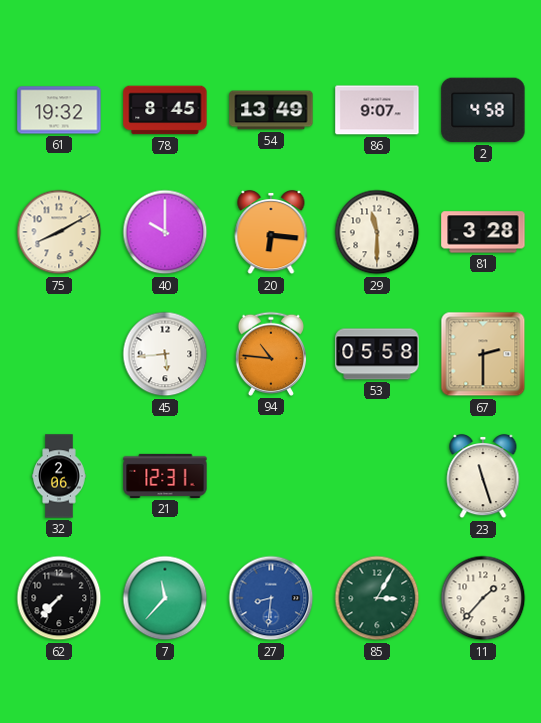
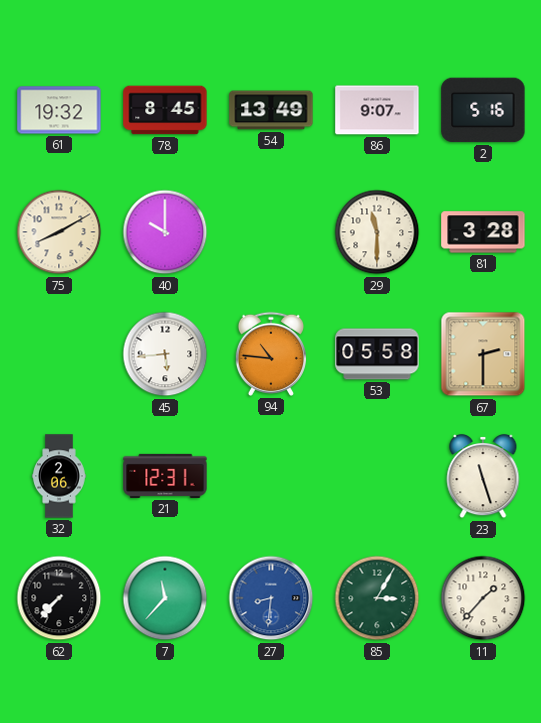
2: 4:58 -> 5:16 (483, 110)
20: 6:16 -> none (271, 232)
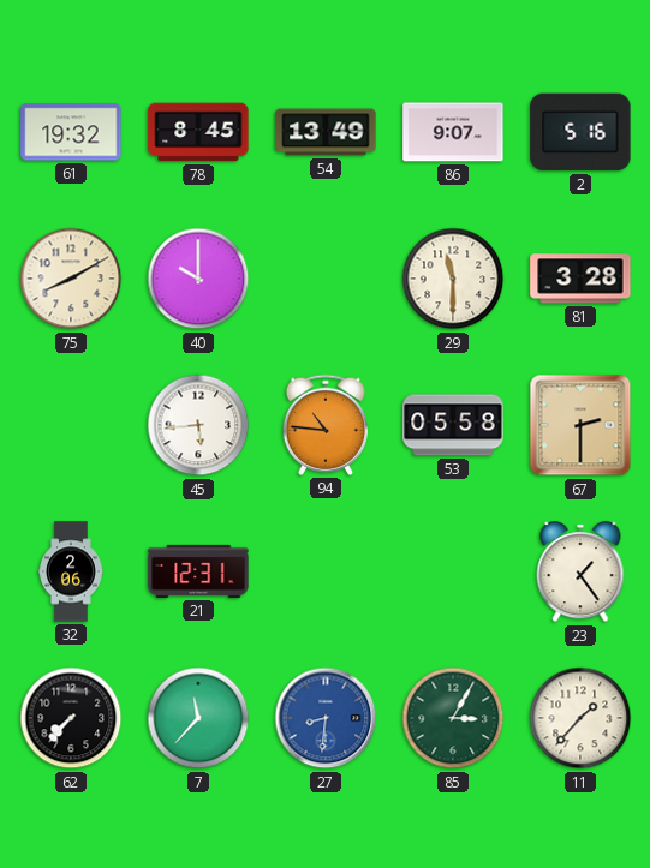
23: 11:27 -> 1:24 (580, 571)
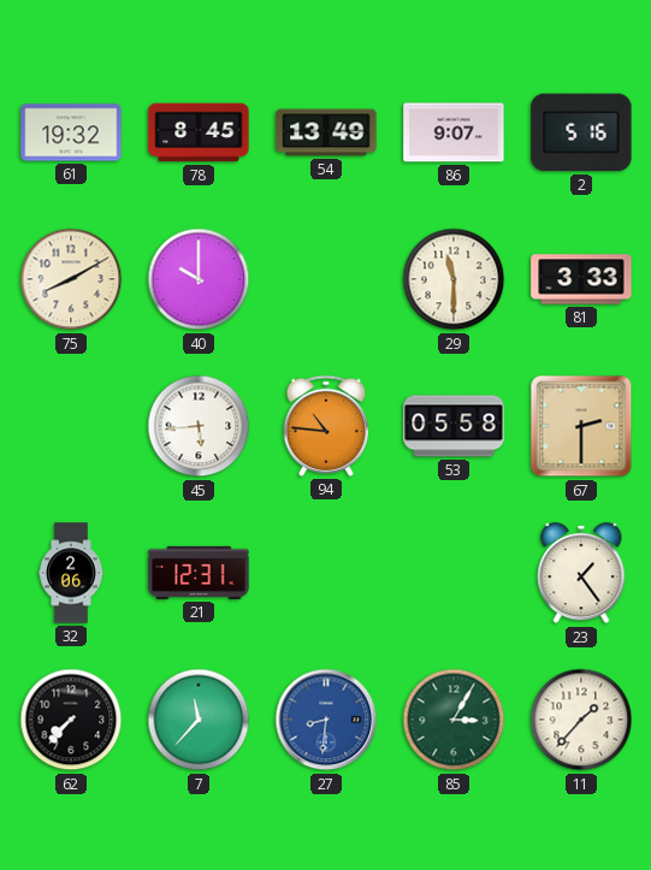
81: 3:28 -> 3:33 (581, 279)
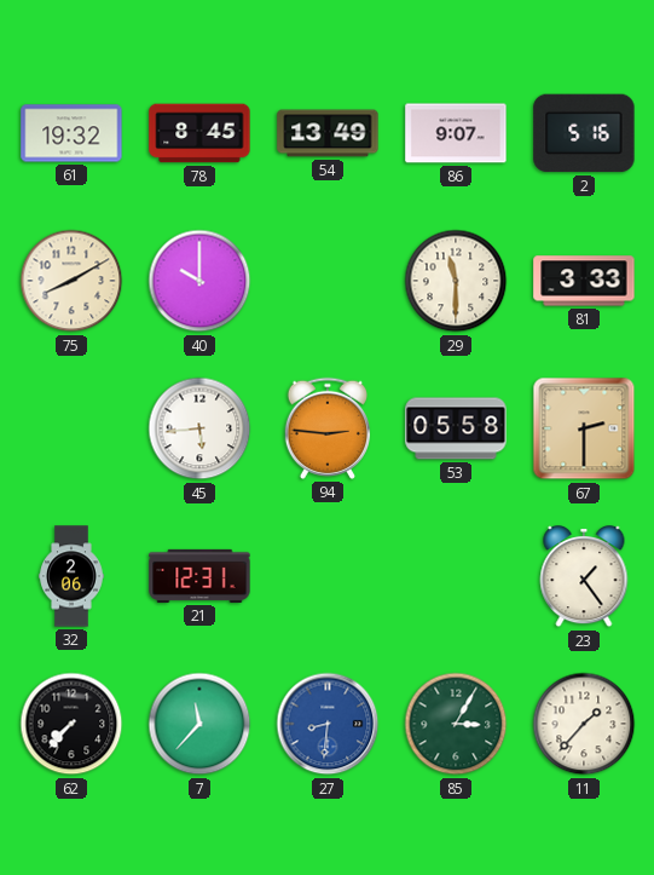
94: 10:46 -> 2:46 (326, 428)
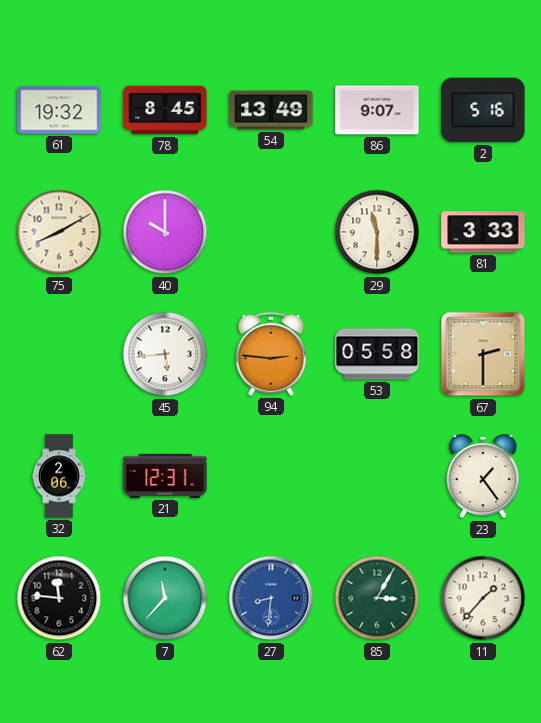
62: 7:37 -> 11:46 (59, 598)
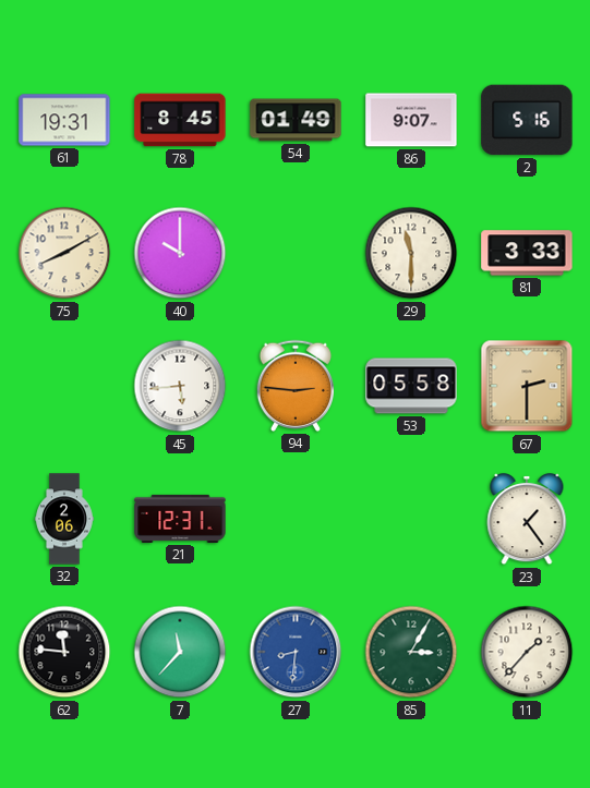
61: 19:32 -> 19:31 (64, 120)
54: 13:49 -> 01:49 (296, 120)
